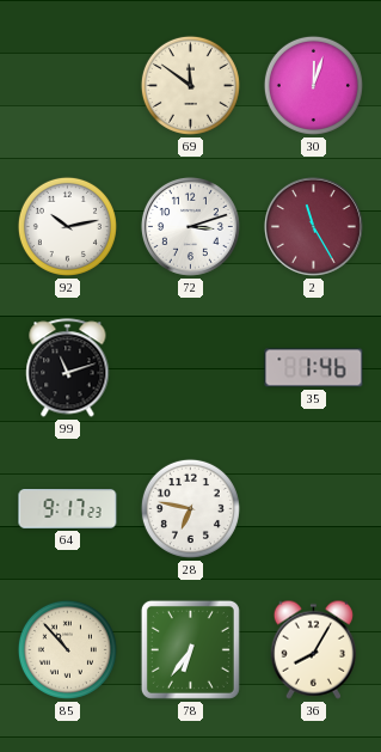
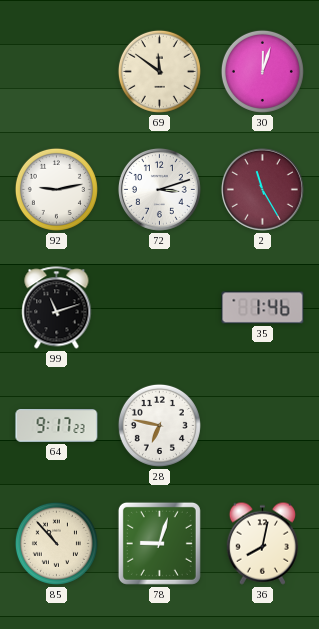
92: 10:13 -> 9:13 (56, 189)
78: 6:36 -> 9:03 (159, 543)
36: 8:05 -> 8:02 (262, 543)
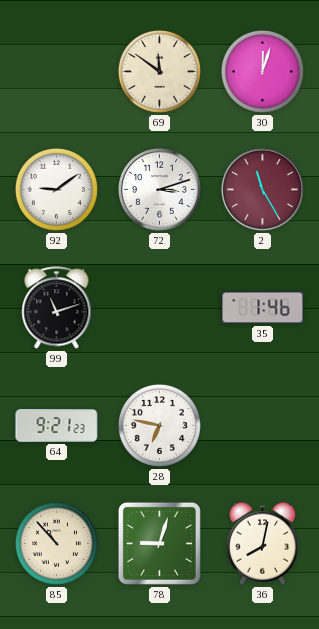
92: 9:13 -> 9:09 (56, 189)
64: 9:17 -> 9:21 (57, 426)
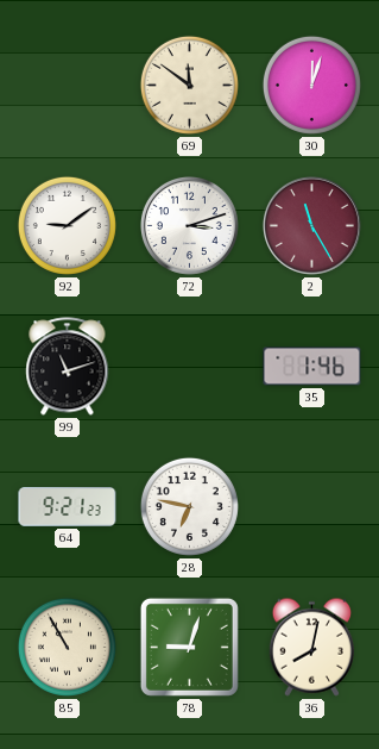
85: 10:53 -> 10:55 (67, 647)
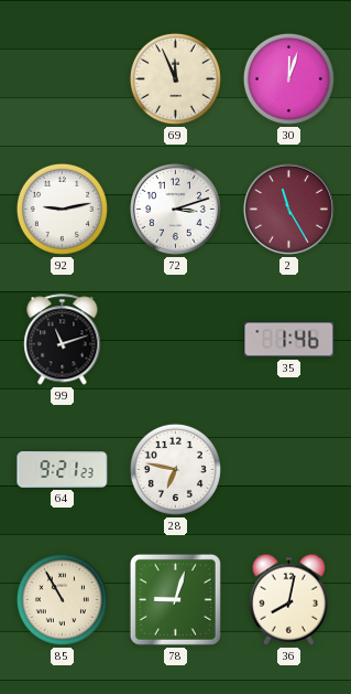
69: 11:51 -> 11:56 (175, 78)
92: 9:09 -> 9:13 (62, 209)
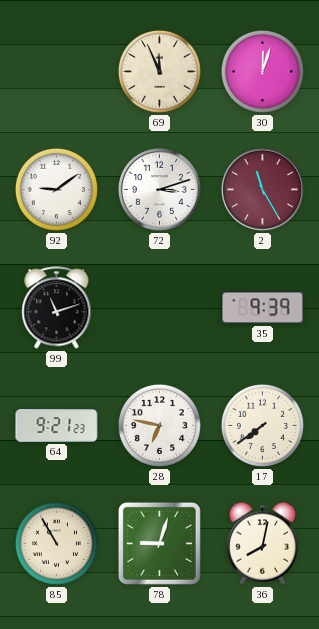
92: 9:13 -> 9:09 (56, 189)
35: 1:46 -> 9:39 (263, 308)
17: none -> 7:39 (262, 425)
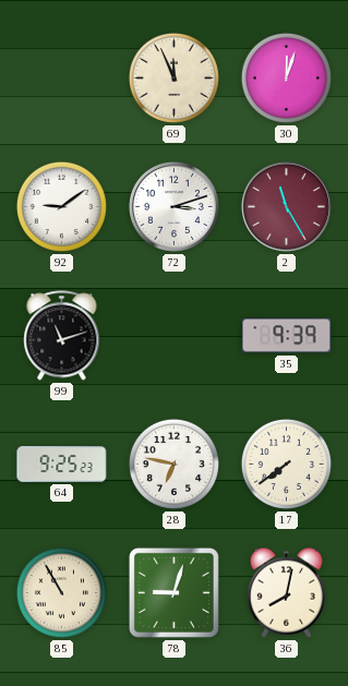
64: 9:21 -> 9:25 (62, 465)
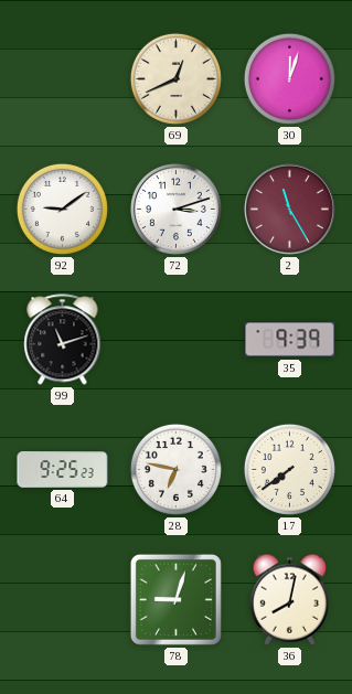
69: 11:56 -> 12:41 (175, 78)
85: 10:55 -> none (61, 592)
